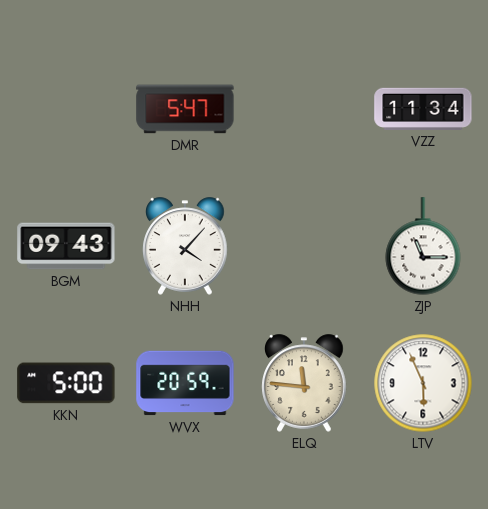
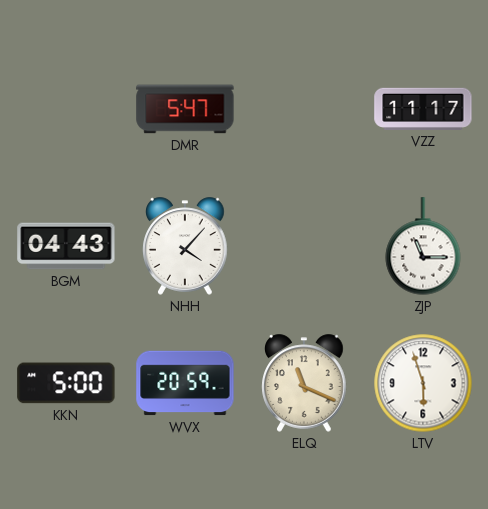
VZZ: 11:34 -> 11:17 (423, 109)
BGM: 09:43 -> 04:43 (66, 246)
ELQ: 11:46 -> 11:19 (304, 383)
LTV: 5:56 -> 5:57 (423, 383)
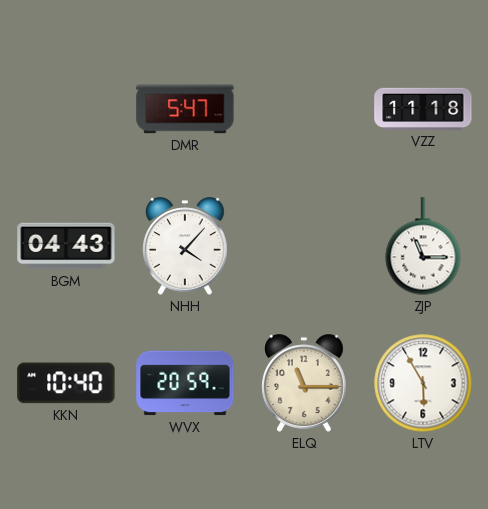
VZZ: 11:17 -> 11:18 (423, 109)
KKN: 5:00 -> 10:40 (66, 383)
ELQ: 11:19 -> 11:15 (304, 383)
LTV: 5:57 -> 5:55 (423, 383)
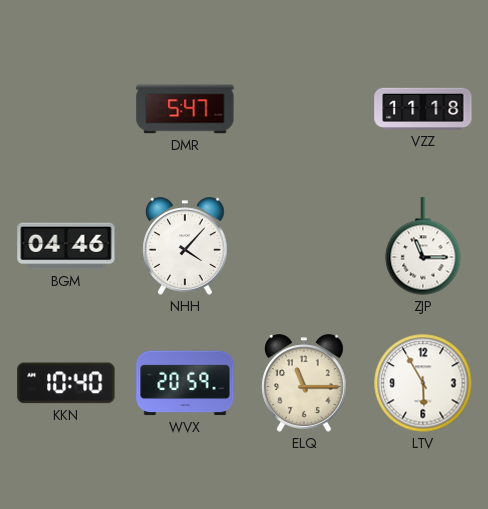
BGM: 04:43 -> 04:46 (66, 246)
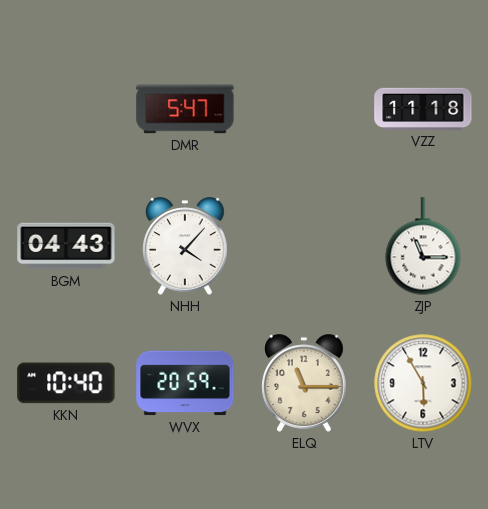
BGM: 04:46 -> 04:43 (66, 246)
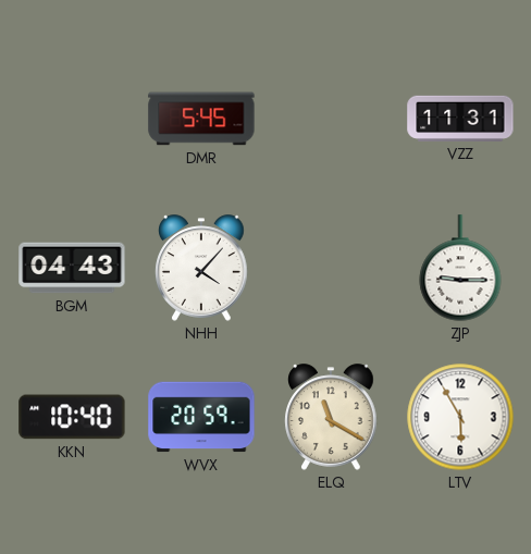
DMR: 5:47 -> 5:45 (201, 119)
VZZ: 11:18 -> 11:31 (460, 119)
ZJP: 11:15 -> 9:15 (460, 268)
ELQ: 11:15 -> 11:20 (331, 417)
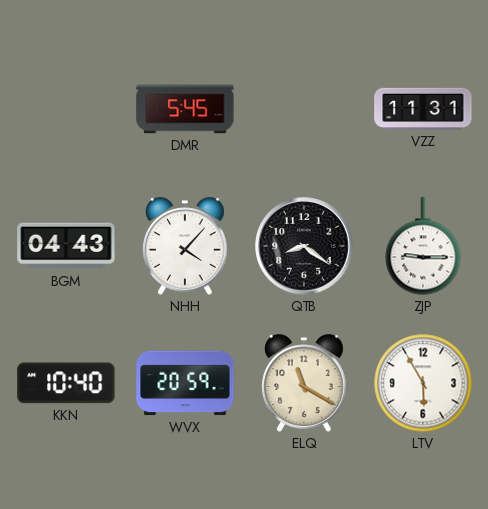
QTB: none -> 8:21 (304, 246)
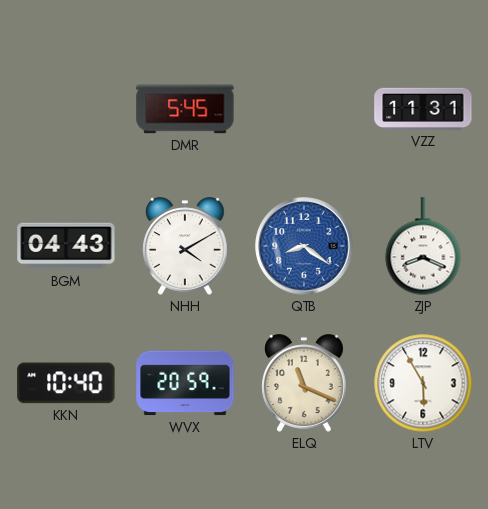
NHH: 4:07 -> 4:10 (185, 246)
QTB dial: black -> blue (304, 246)
ZJP: 9:15 -> 8:19 (423, 246)
ELQ: 11:20 -> 11:19 (304, 383)
